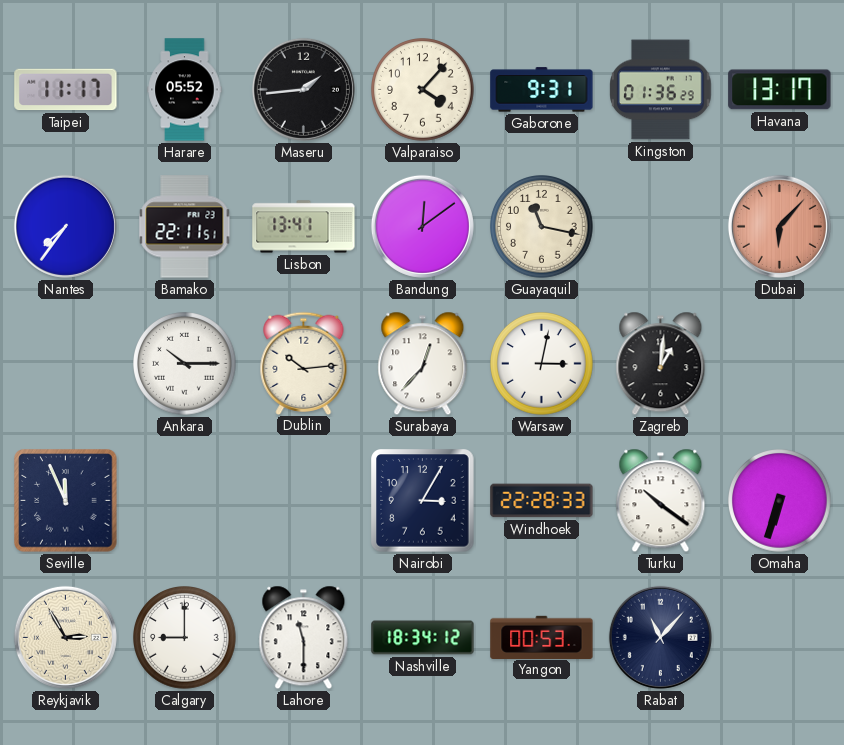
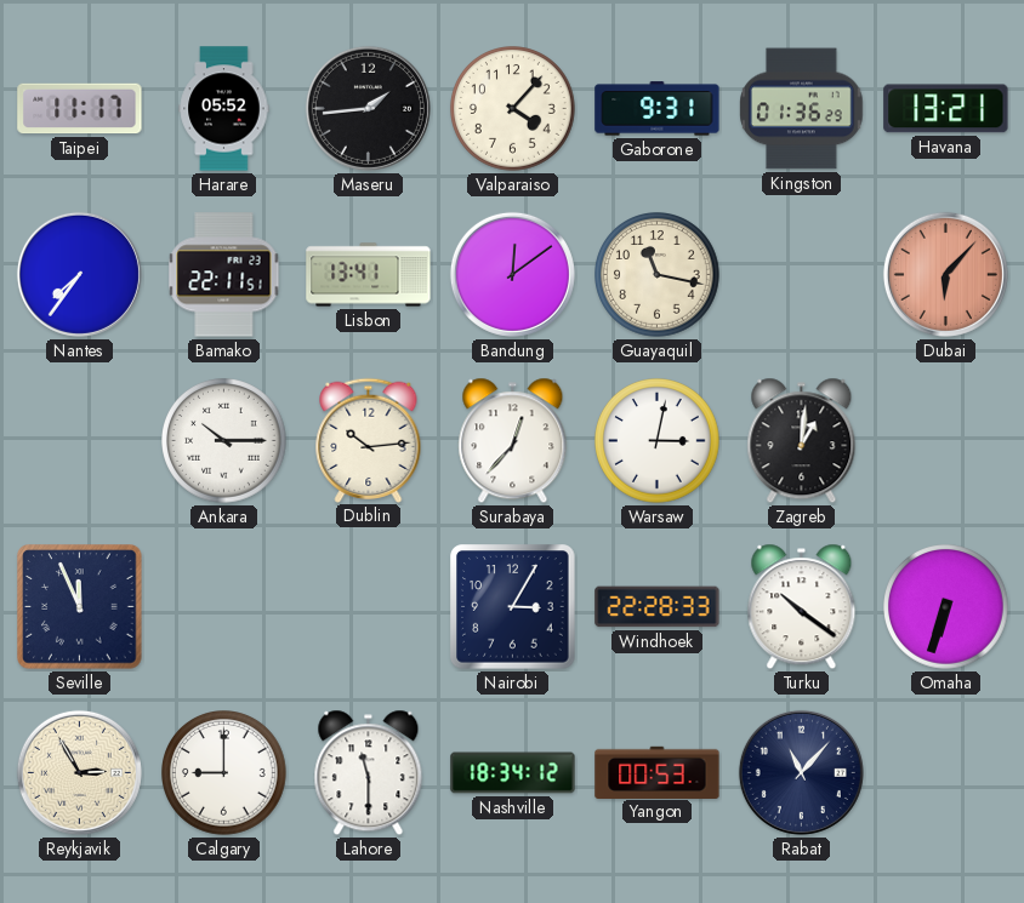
Havana: 13:17 -> 13:21 (946, 109)
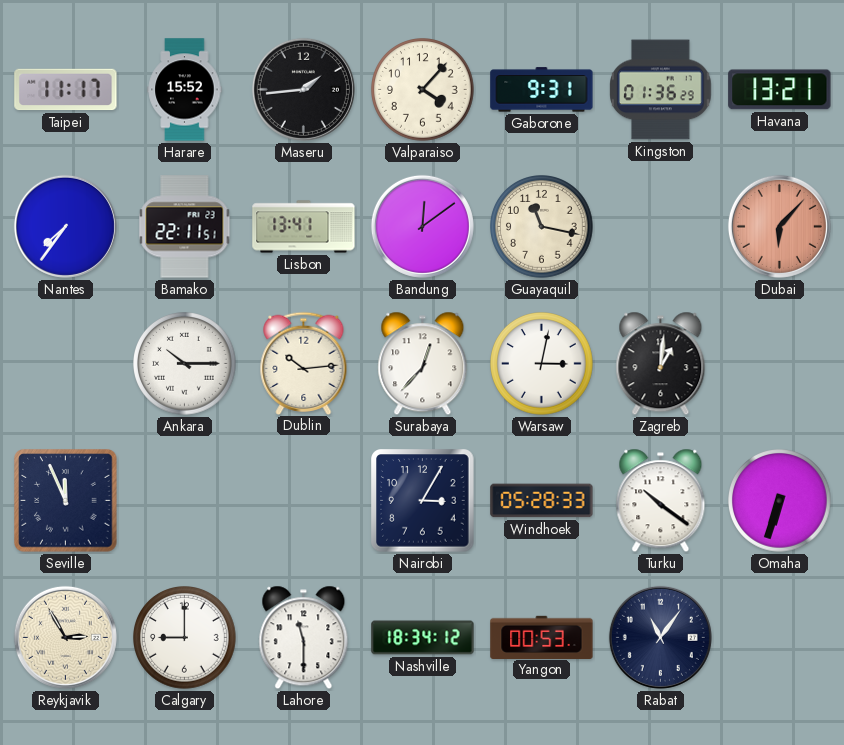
Harare: 05:52 -> 15:52 (185, 90)
Windhoek: 22:28 -> 05:28 (542, 501)
Rabat: 11:07 -> 11:06 (660, 637)
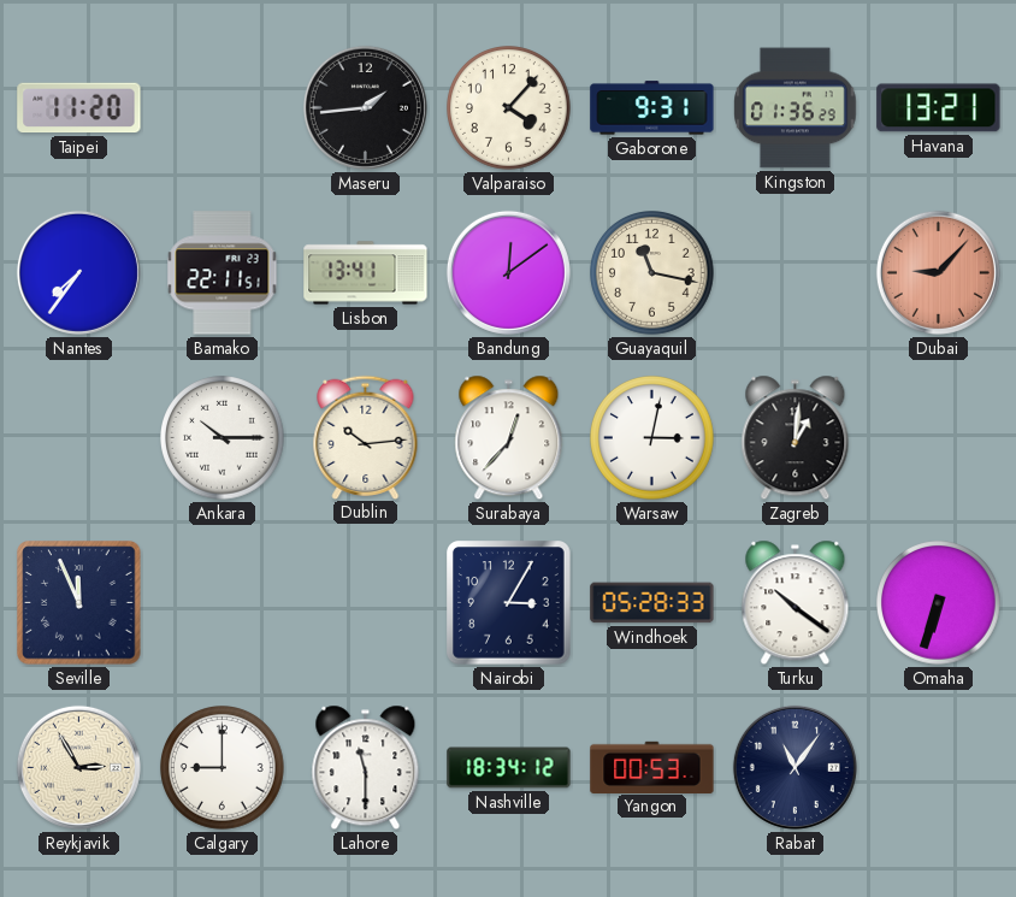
Taipei: 11:17 -> 11:20 (79, 108)
Harare: 15:52 -> none (185, 90)
Dubai: 6:07 -> 9:07 (938, 272)
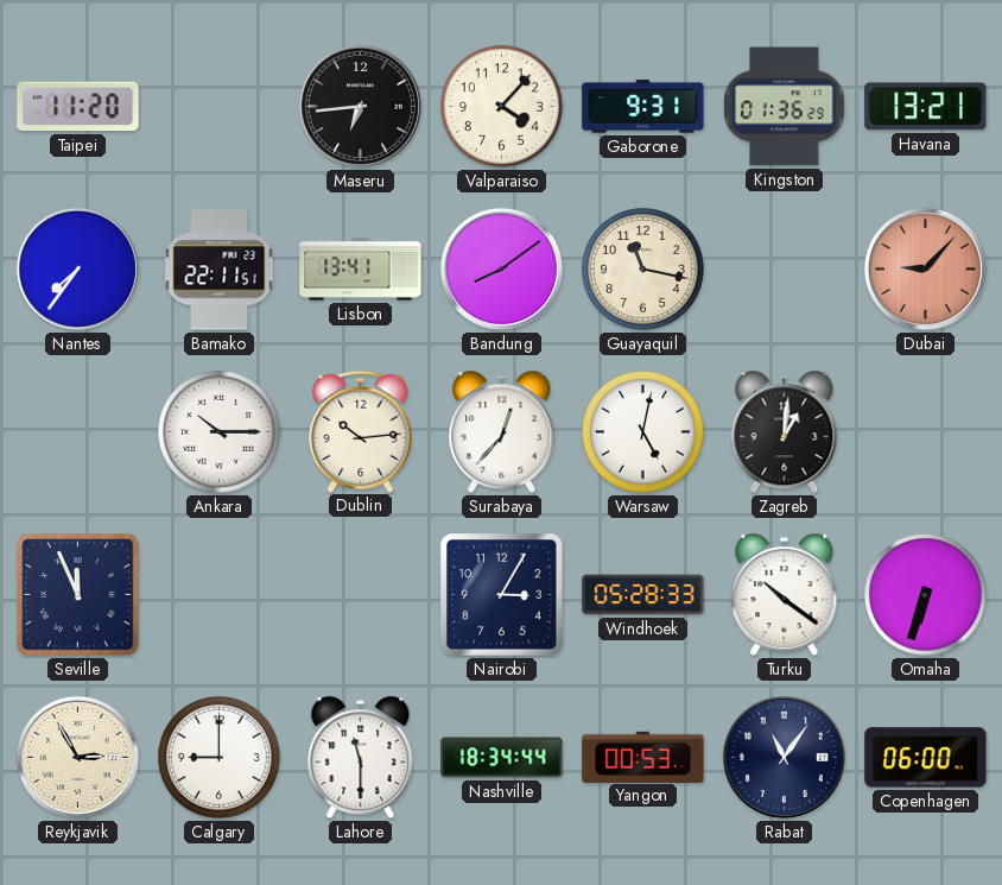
Maseru: 1:44 -> 6:44 (360, 106)
Bandung: 12:09 -> 8:09 (501, 268)
Warsaw: 3:02 -> 5:02 (643, 432)
Nashville: 18:34:12 -> 18:34:44 (502, 758)
Copenhagen: none -> 06:00 (926, 758)
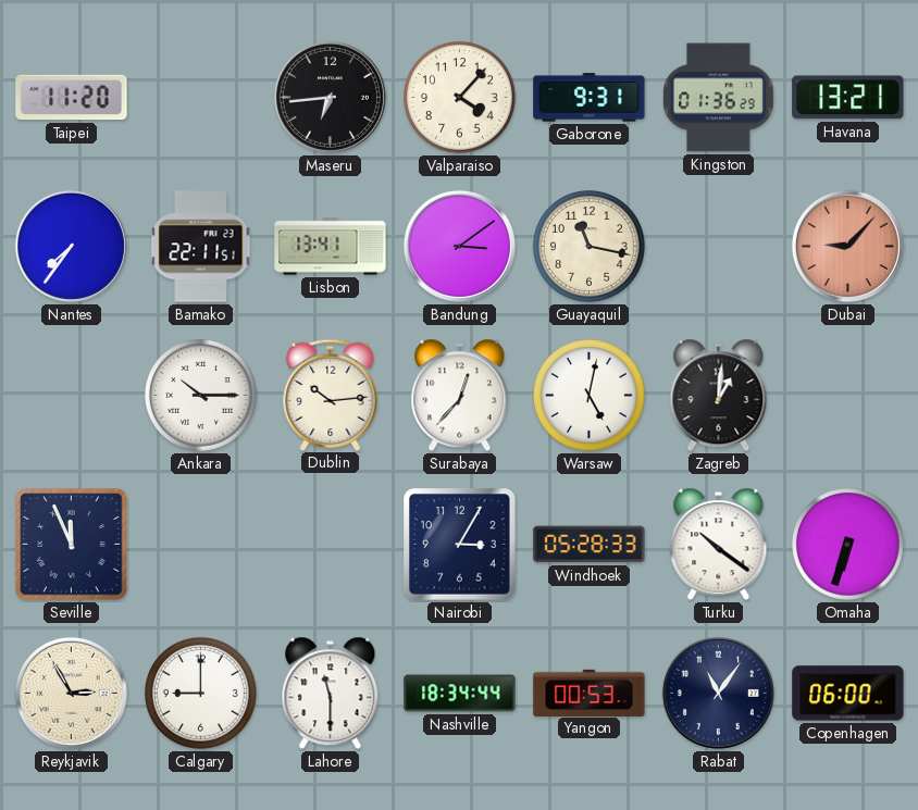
Bandung: 8:09 -> 3:09 (459, 246)
